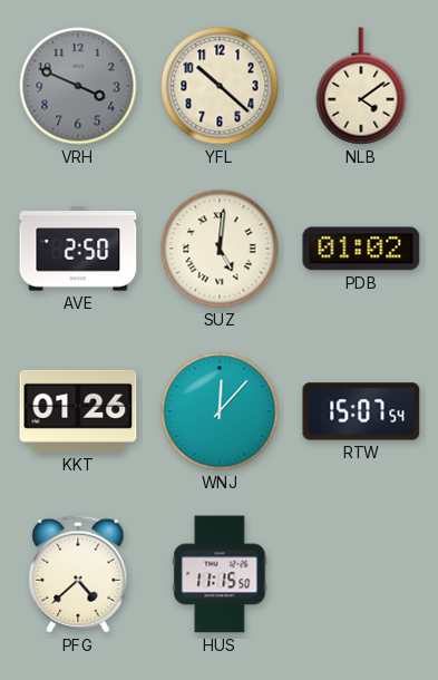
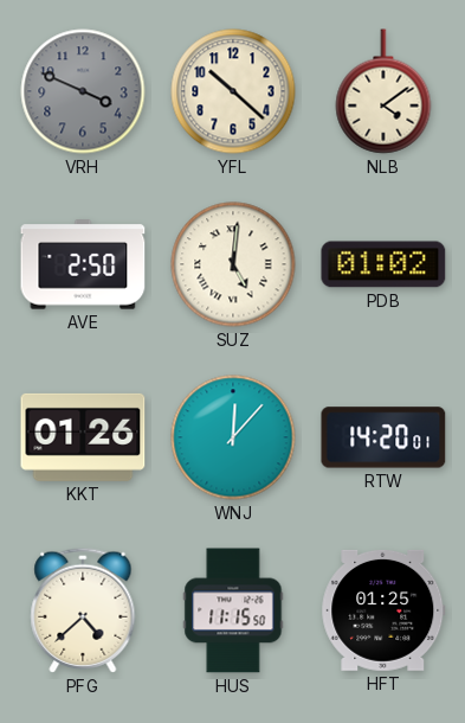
RTW: 15:07 -> 14:20 (383, 437)
HFT: none -> 01:25 (383, 610)
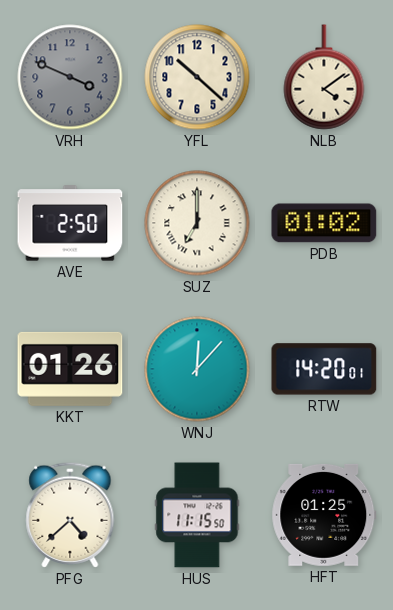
SUZ: 5:01 -> 7:00 (197, 223)
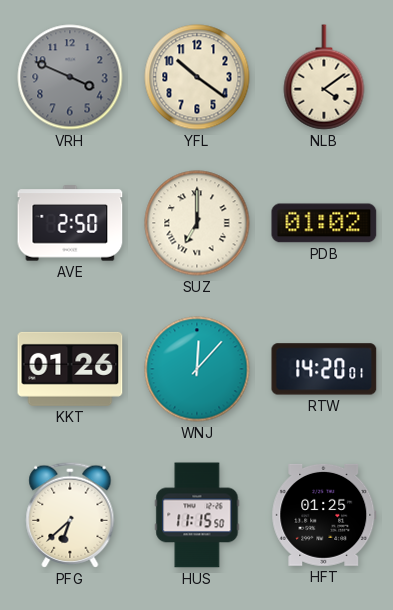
YFL: 10:22 -> 10:21 (197, 77)
PFG: 4:38 -> 6:38 (70, 515)
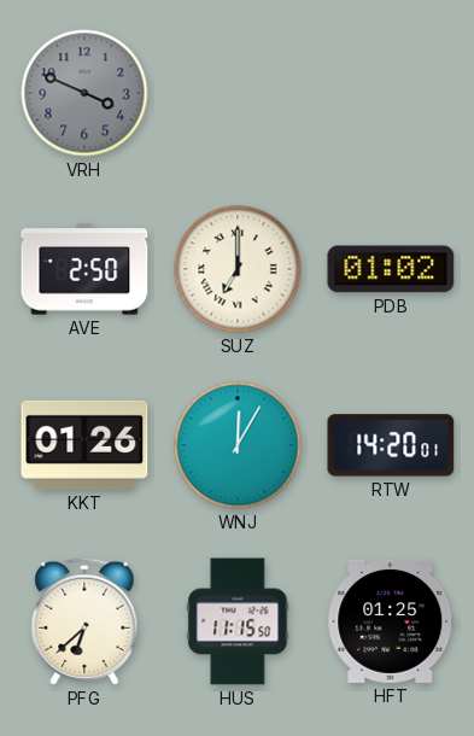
YFL: 10:21 -> none (197, 77)
NLB: 4:09 -> none (324, 77)
WNJ: 12:07 -> 12:05 (238, 445)
